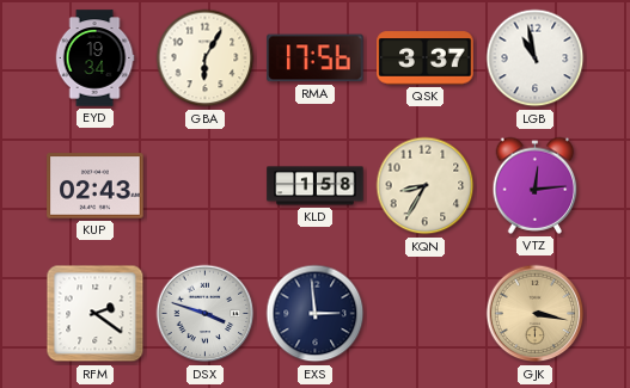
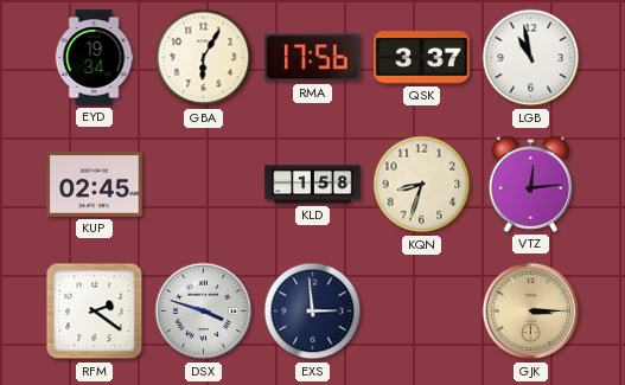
KUP: 02:43 -> 02:45 (95, 185)
KQN: 8:35 -> 8:33 (422, 185)
GJK: 3:17 -> 3:15 (531, 312)
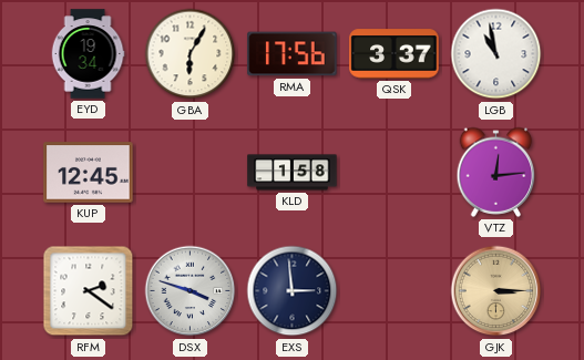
KUP: 02:45 -> 12:45 (89, 173)
KQN: 8:33 -> none (422, 185)
